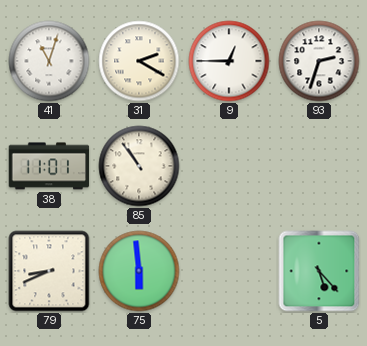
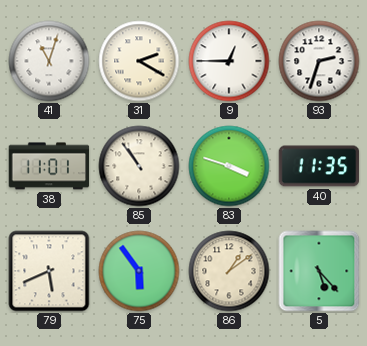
83: none -> 3:48 (229, 166)
40: none -> 11:35 (319, 166)
79: 8:41 -> 5:41 (49, 271)
75: 5:59 -> 5:54 (139, 271)
86: none -> 1:09 (229, 271)
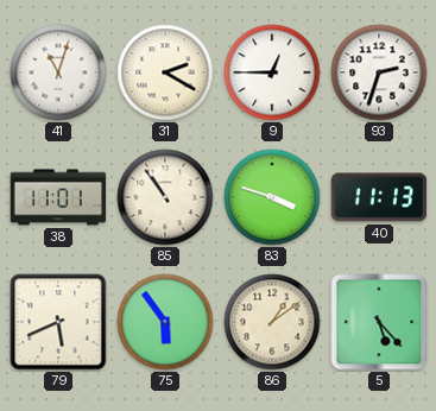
40: 11:35 -> 11:13 (379, 197)
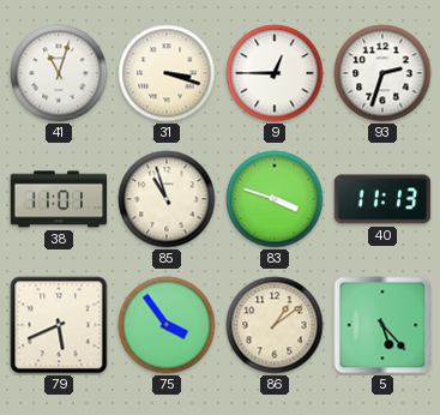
31: 2:20 -> 3:18 (167, 73)
85: 10:54 -> 10:57 (167, 199)
75: 5:54 -> 3:54 (167, 325)
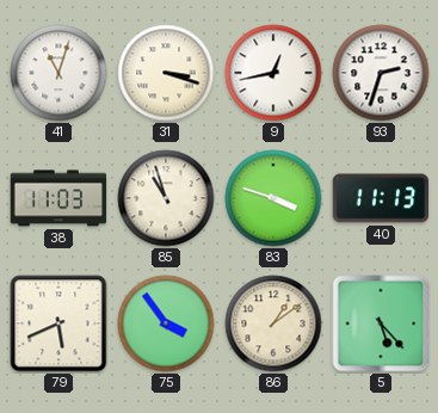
9: 12:45 -> 12:43 (273, 73)
38: 11:01 -> 11:03 (58, 198)
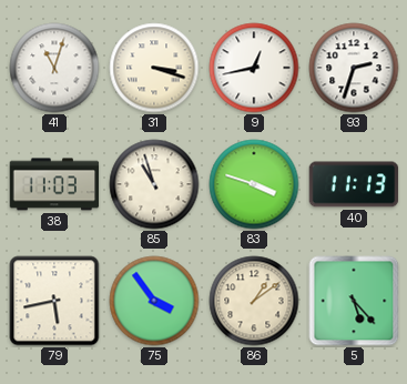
79: 5:41 -> 5:43 (54, 301)
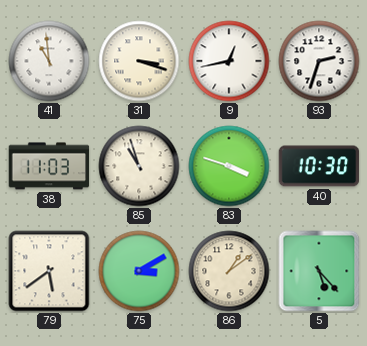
41: 11:03 -> 10:59 (49, 61)
40: 11:13 -> 10:30 (319, 166)
79: 5:43 -> 5:39 (49, 271)
75: 3:54 -> 3:10 (139, 271)
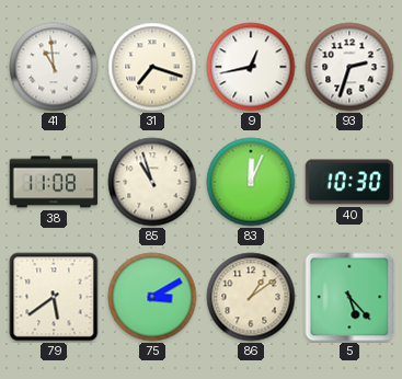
31: 3:18 -> 7:18 (152, 67)
38: 11:03 -> 11:08 (54, 182)
83: 3:48 -> 12:04 (251, 182)
